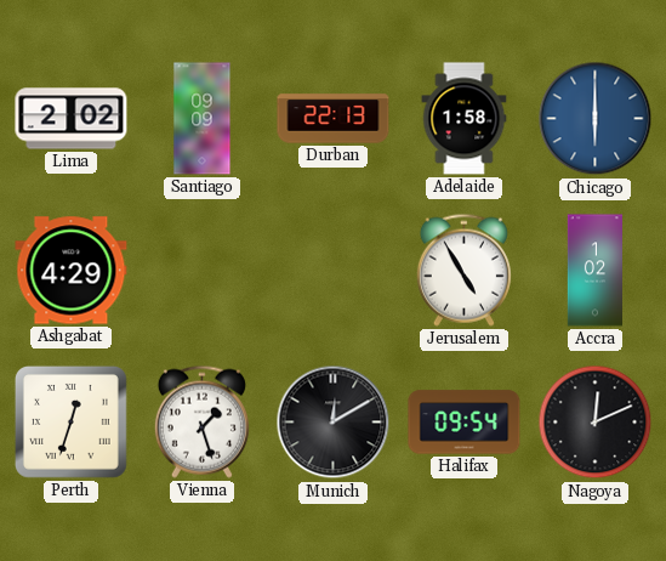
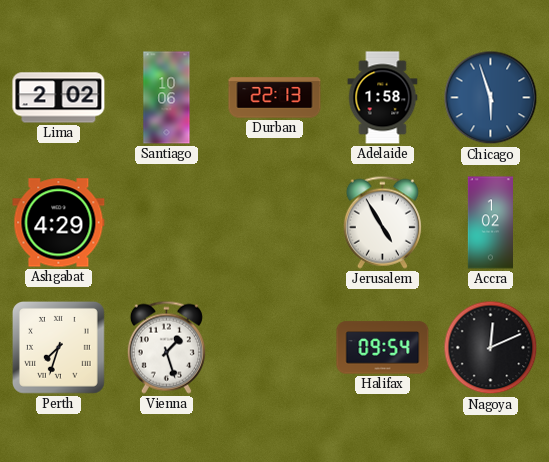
Santiago: 09:09 -> 10:06 (167, 98)
Chicago: 6:00 -> 5:57 (491, 98)
Perth: 12:33 -> 7:33 (58, 347)
Munich: 12:10 -> none (334, 423)
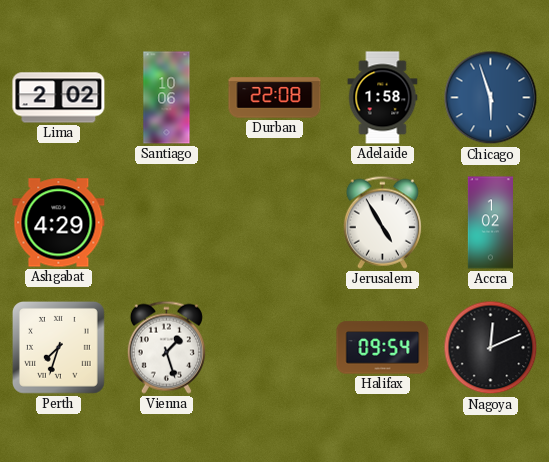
Durban: 22:13 -> 22:08 (275, 98)
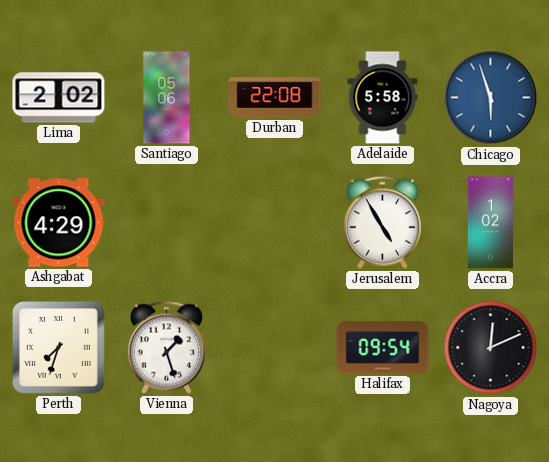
Santiago: 10:06 -> 05:06 (167, 98)
Adelaide: 1:58 -> 5:58 (383, 98)
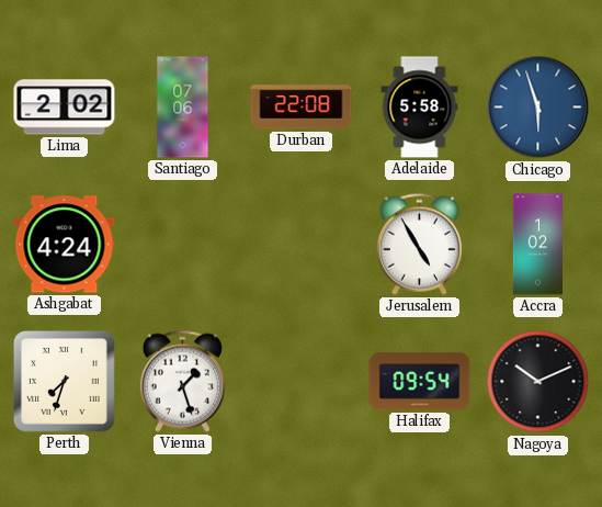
Santiago: 05:06 -> 07:06 (183, 108)
Ashgabat: 4:29 -> 4:24 (65, 245)
Nagoya: 12:11 -> 10:11 (538, 382)
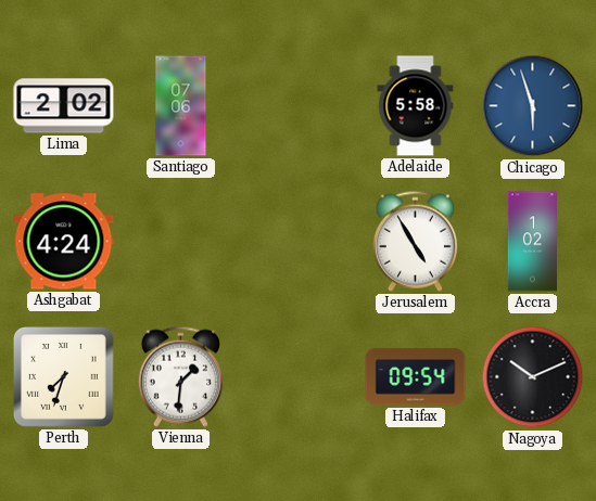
Durban: 22:08 -> none (302, 108)
Vienna: 1:27 -> 1:31 (180, 376)
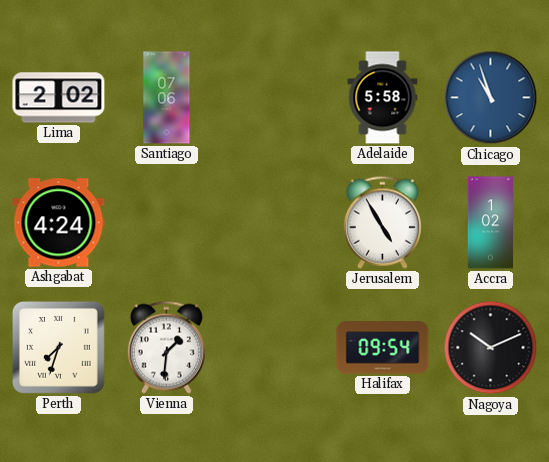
Chicago: 5:57 -> 10:57 (491, 98)
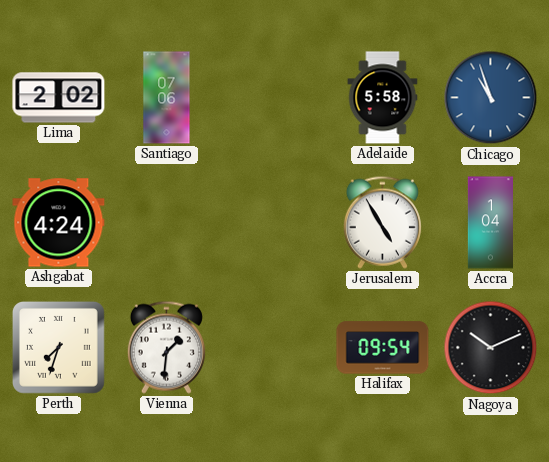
Accra: 1:02 -> 1:04 (490, 223)
